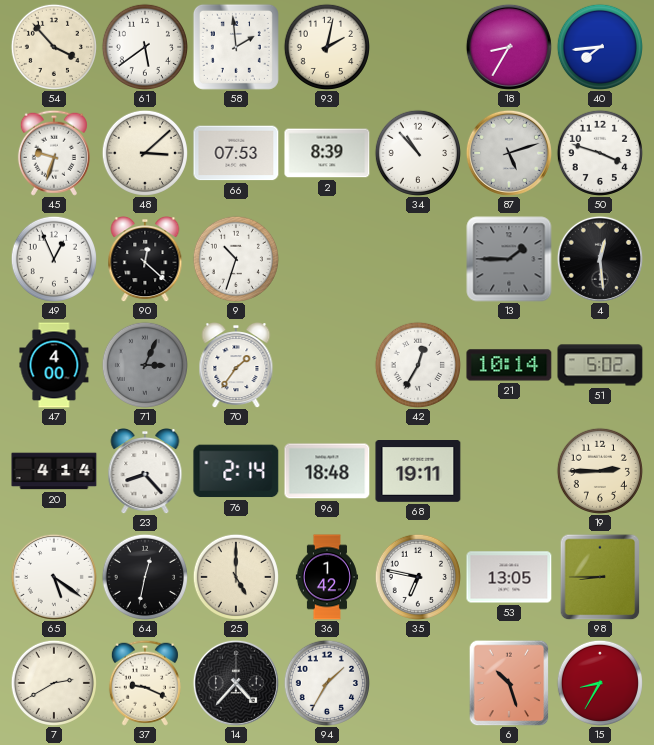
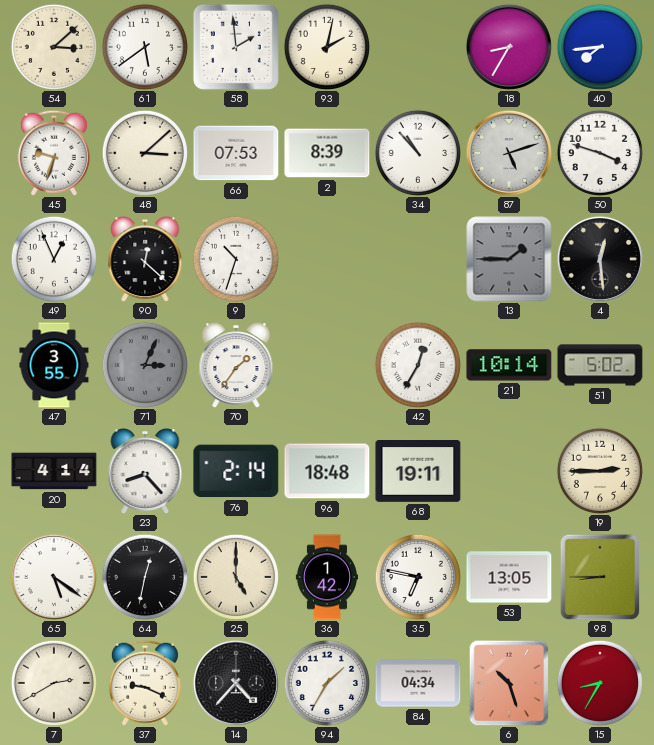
54: 3:53 -> 3:08 (54, 47)
47: 4:00 -> 3:55 (54, 365)
84: none -> 04:34 (418, 683)
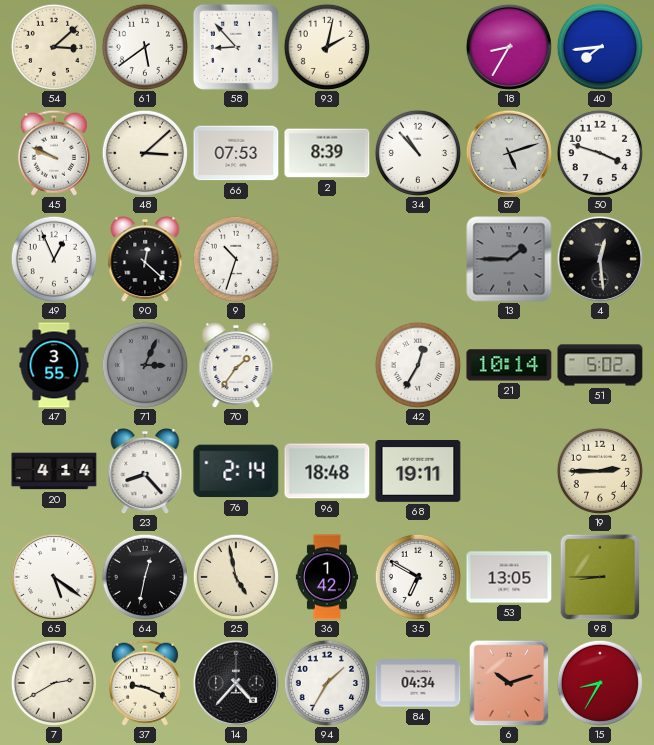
58: 1:59 -> 8:53 (236, 47)
45: 9:33 -> 9:49 (54, 153)
25: 5:00 -> 4:58 (236, 577)
35: 6:47 -> 6:50 (418, 577)
6: 10:27 -> 10:12 (509, 683)
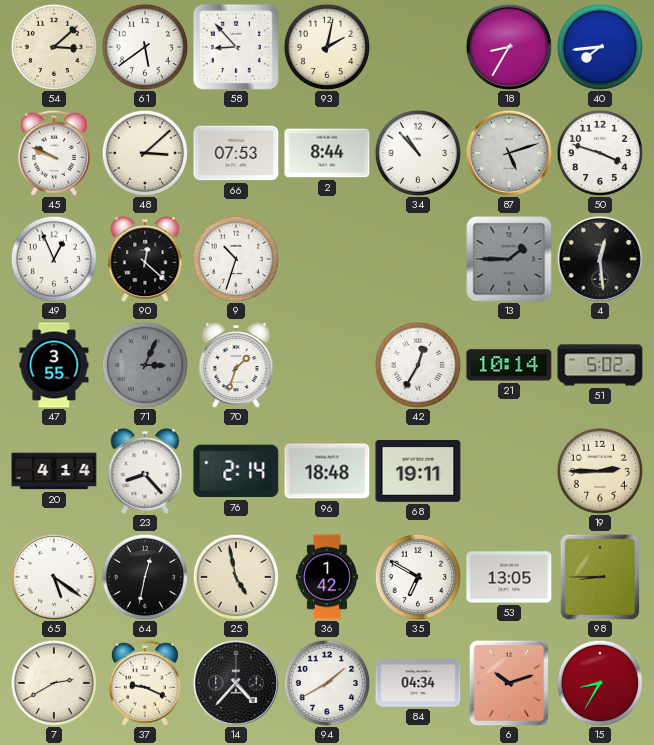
2: 8:39 -> 8:44 (327, 153)
70: 1:36 -> 1:33 (236, 366)
94: 1:35 -> 1:40 (327, 683)
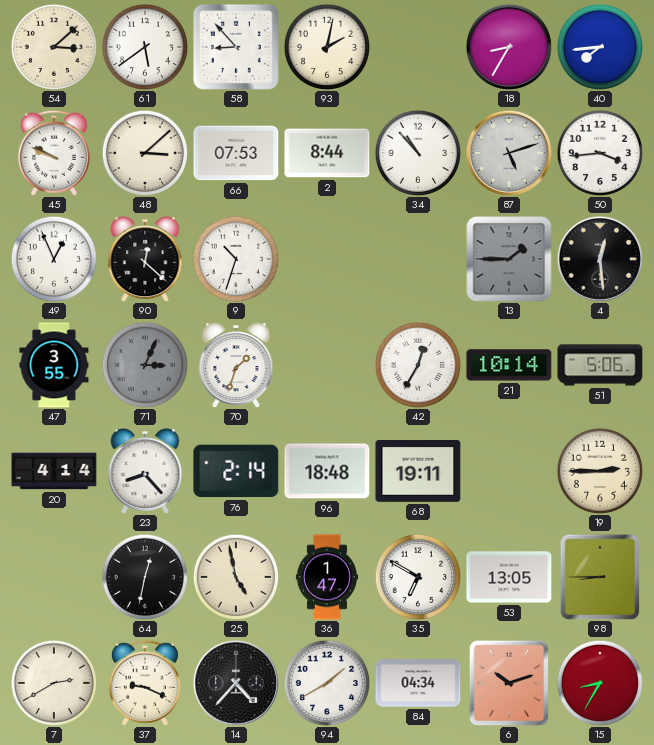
50: 3:48 -> 3:44 (600, 153)
51: 5:02 -> 5:06 (600, 365)
65: 5:21 -> none (54, 577)
36: 1:42 -> 1:47 (327, 577)
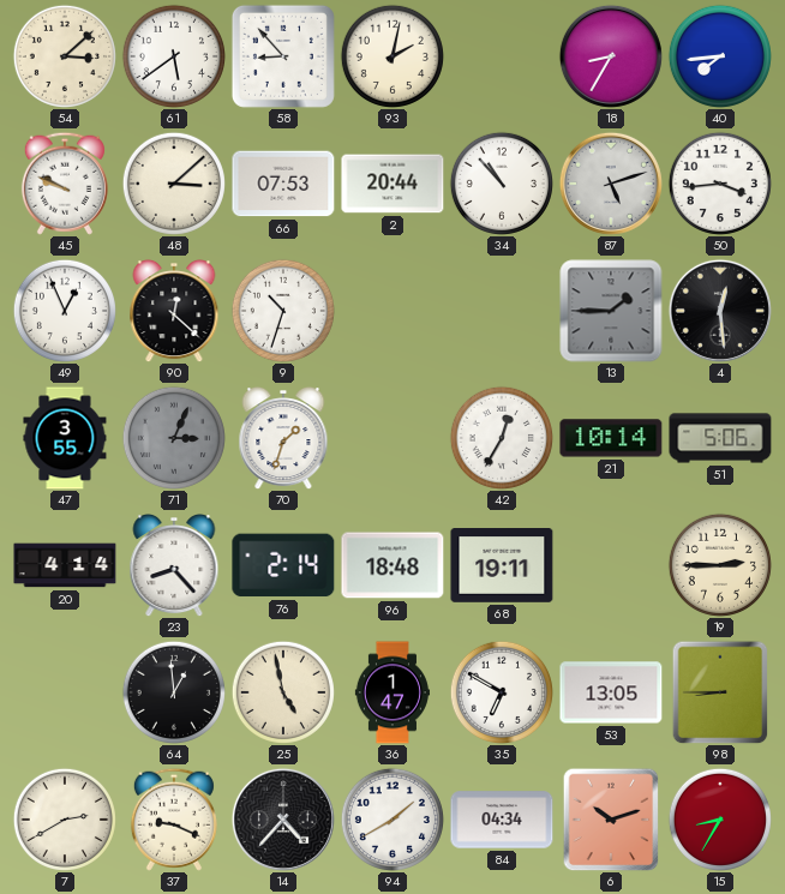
2: 8:44 -> 20:44 (392, 184)
64: 12:32 -> 12:59 (174, 692)
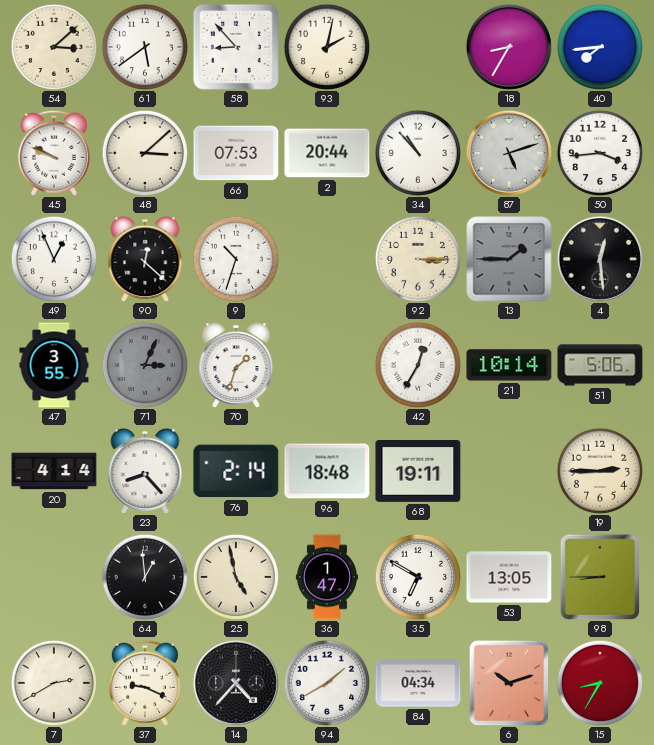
92: none -> 3:15 (418, 259)
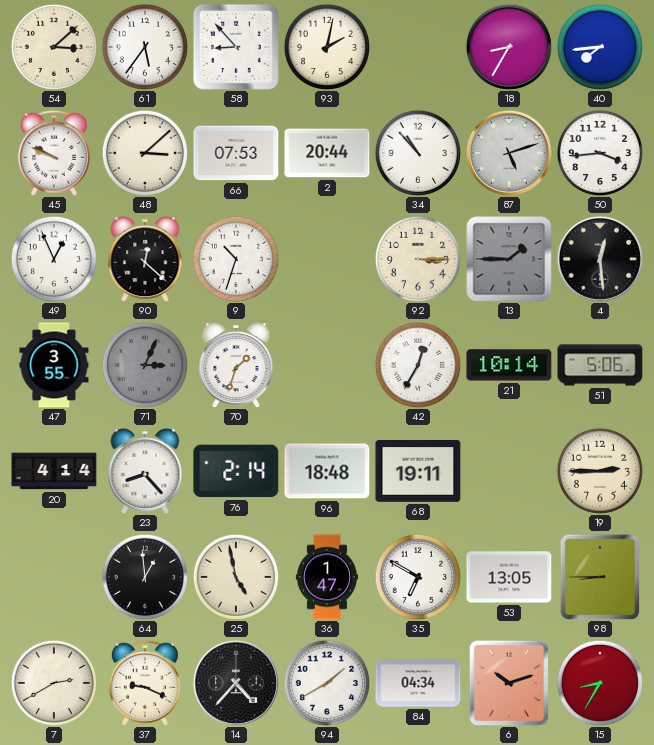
61: 5:39 -> 5:36 (145, 47)
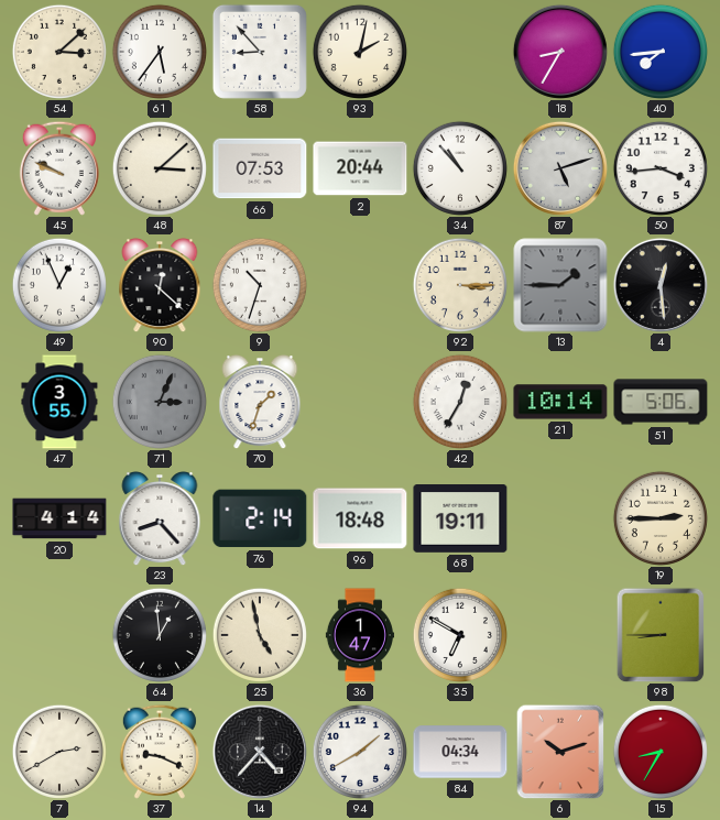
53: 13:05 -> none (509, 577)
